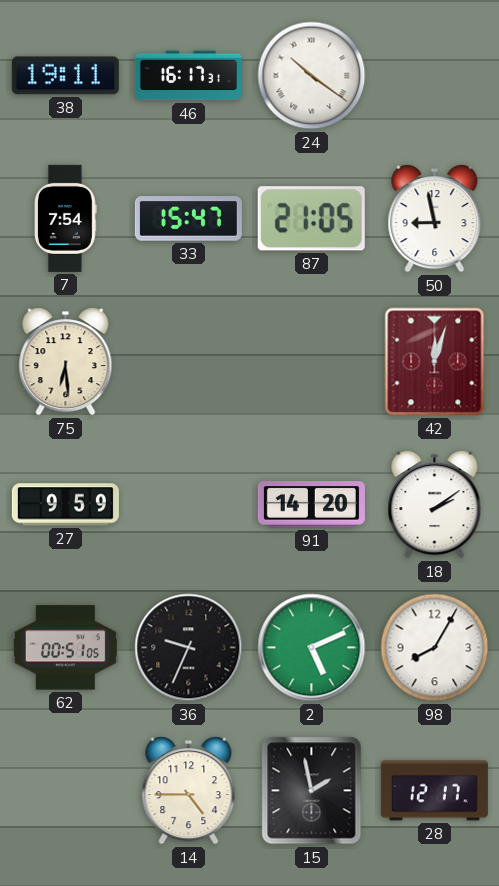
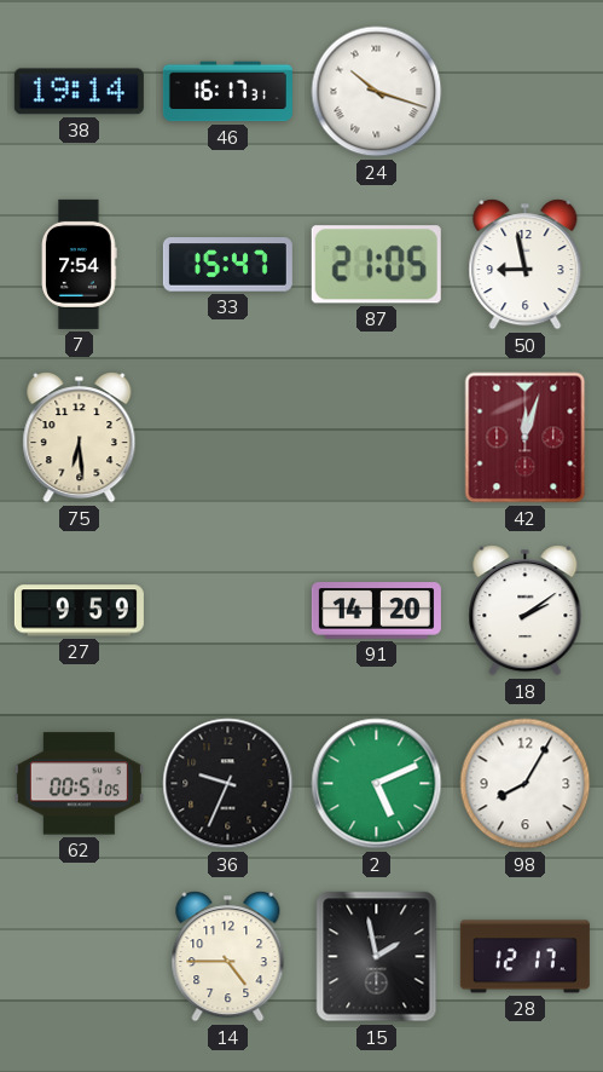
38: 19:11 -> 19:14 (79, 92)
24: 10:21 -> 10:18 (377, 92)
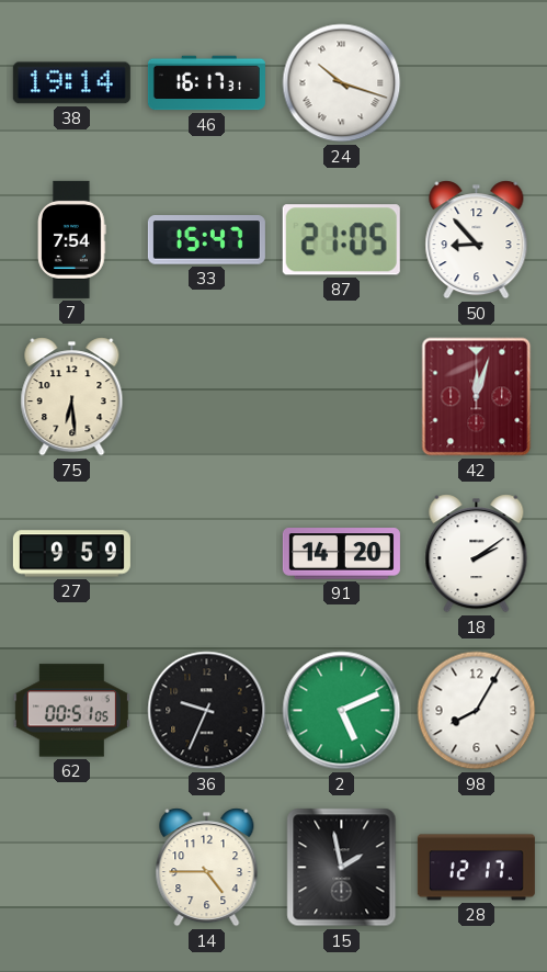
50: 8:58 -> 8:53 (477, 240)
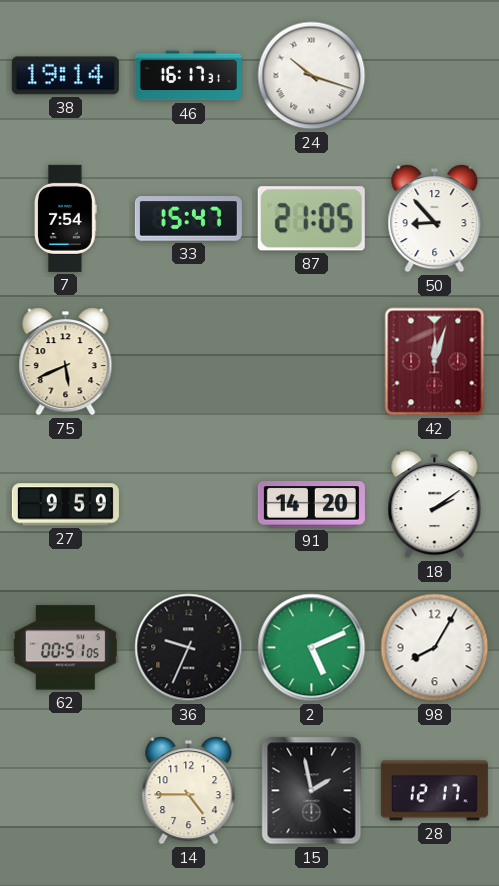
75: 6:29 -> 5:41 (66, 362)
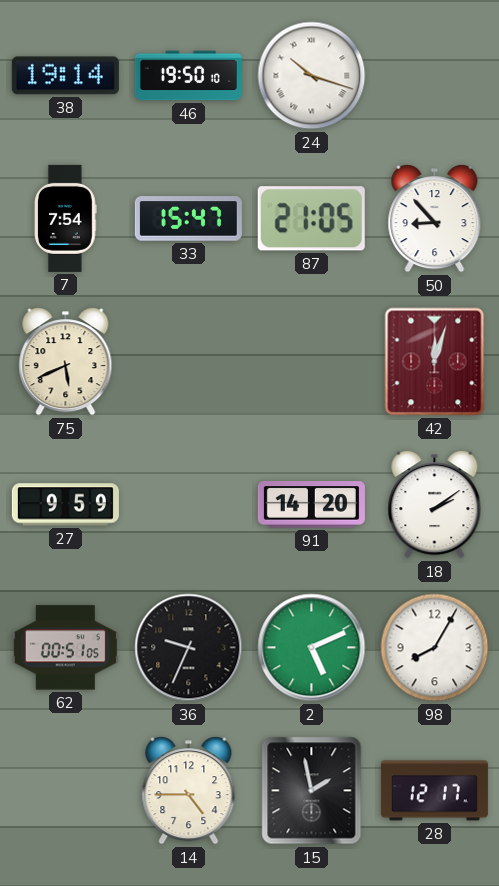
46: 16:17 -> 19:50 (188, 76)
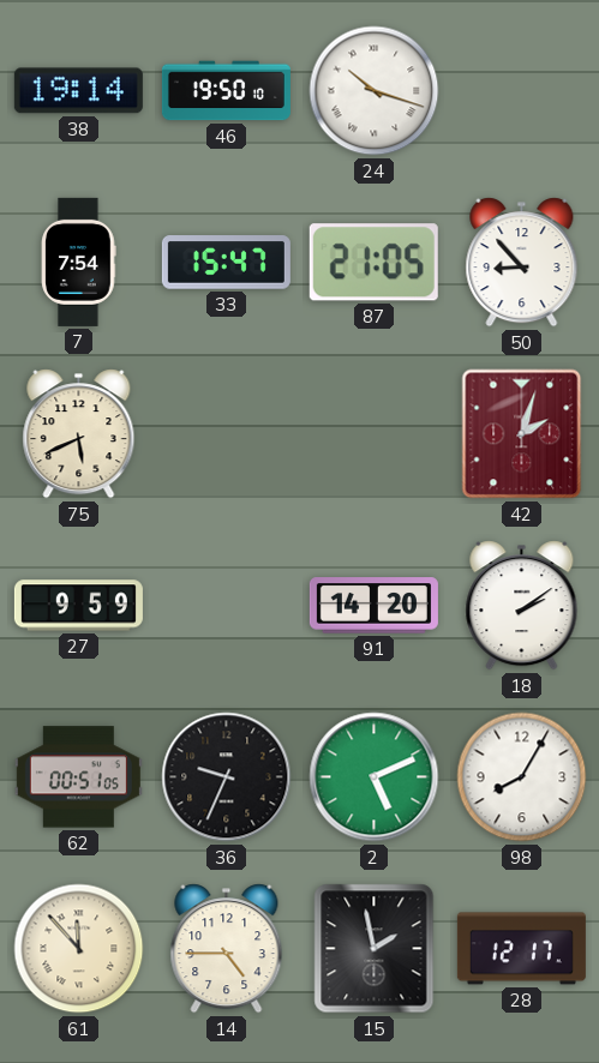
42: 12:03 -> 2:03 (522, 434)
61: none -> 11:53 (79, 949)
